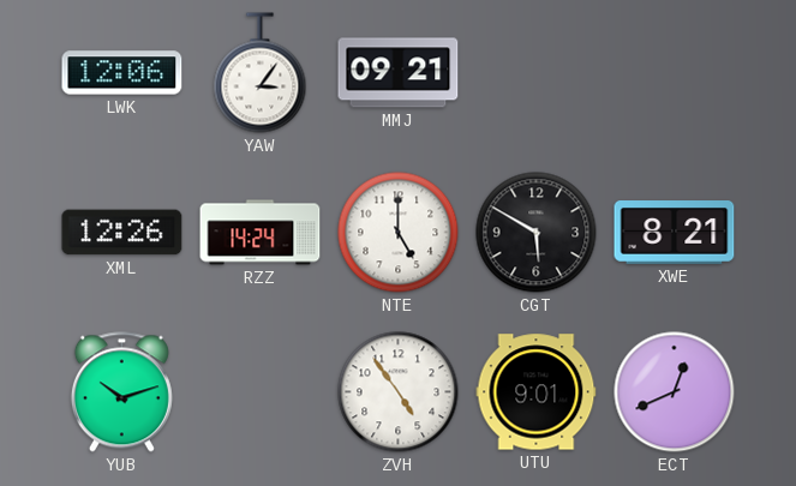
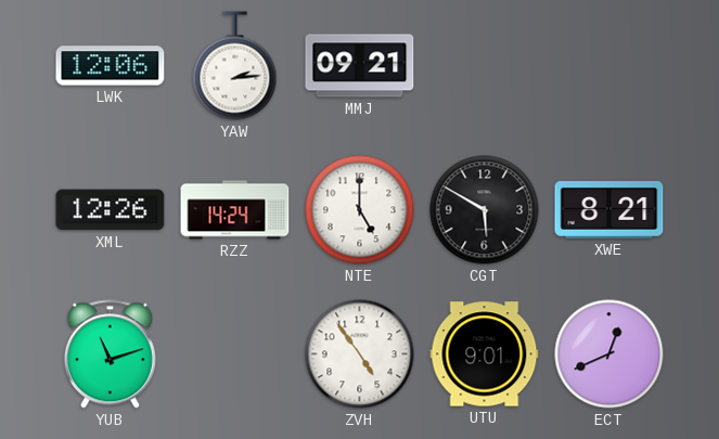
YAW: 3:06 -> 2:14 (235, 66)
YUB: 10:12 -> 11:12 (110, 354)
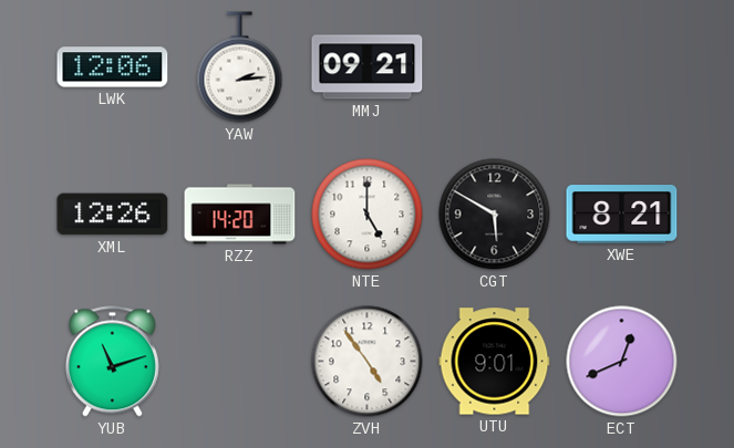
RZZ: 14:24 -> 14:20 (240, 215)
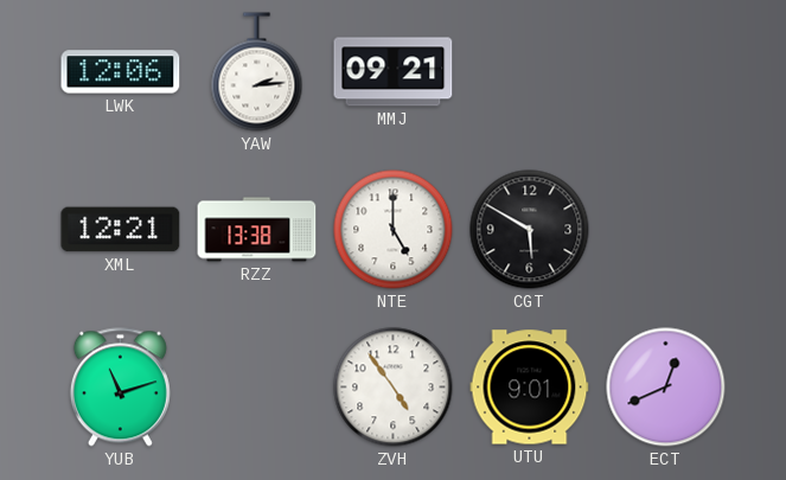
XML: 12:26 -> 12:21 (121, 230)
RZZ: 14:20 -> 13:38 (257, 230)
XWE: 8:21 -> none (622, 215)
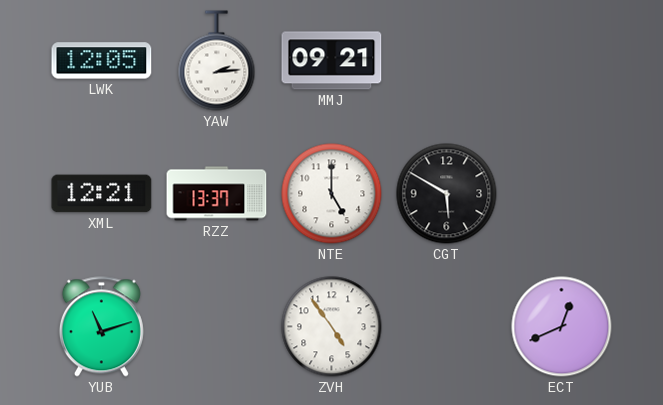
LWK: 12:06 -> 12:05 (102, 61)
RZZ: 13:38 -> 13:37 (217, 194)
UTU: 9:01 -> none (530, 388)
